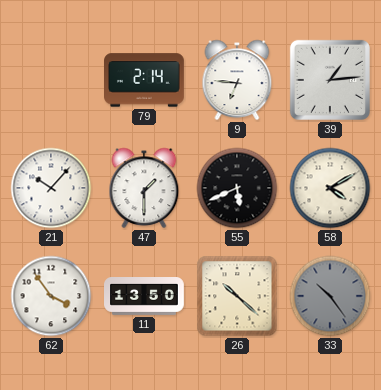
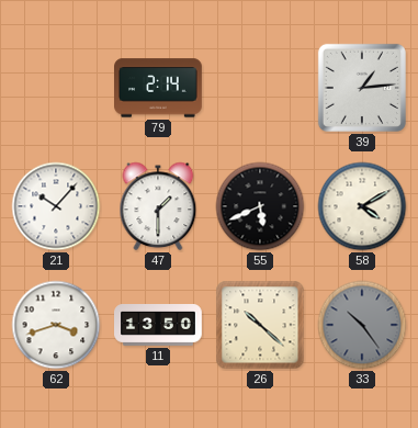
9: 6:46 -> none (237, 80)
62: 3:54 -> 3:42 (56, 325)
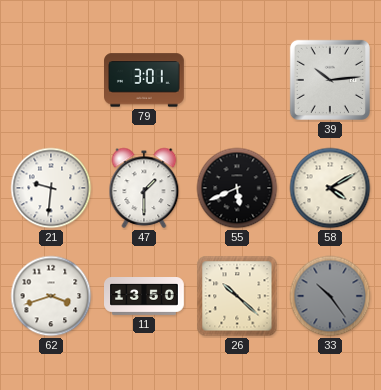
79: 2:14 -> 3:01 (145, 80)
39: 1:14 -> 10:14 (330, 80)
21: 10:07 -> 9:31 (51, 188)
